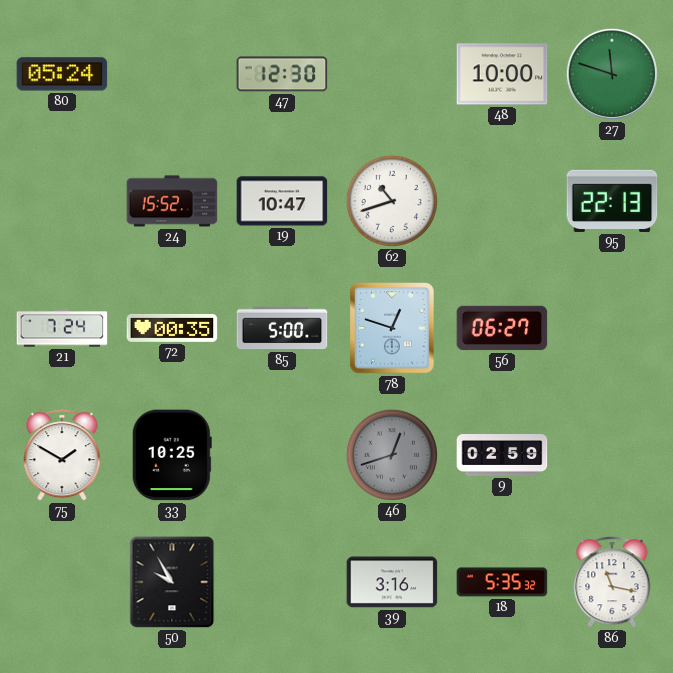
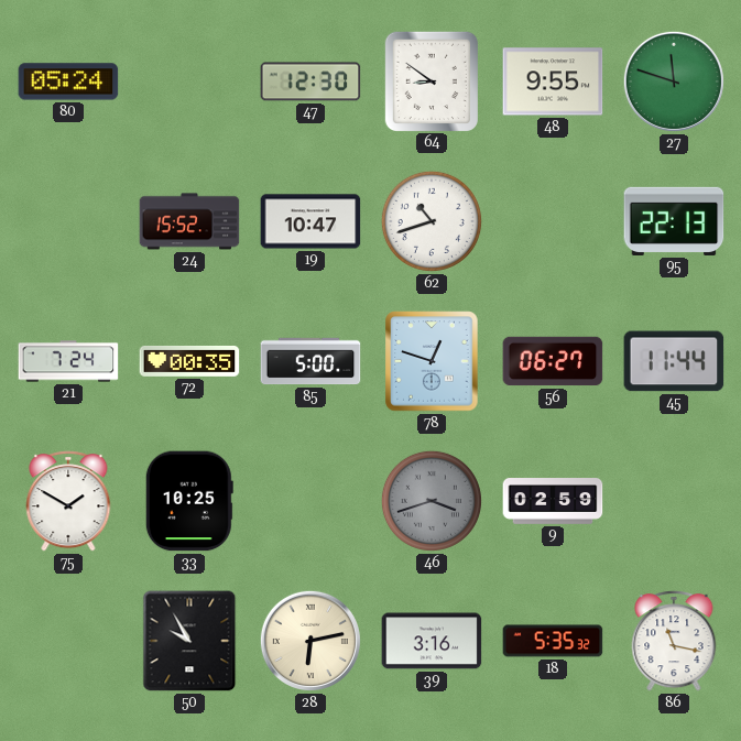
64: none -> 8:51 (431, 80)
48: 10:00 -> 9:55 (553, 81)
45: none -> 11:44 (674, 361)
46: 12:42 -> 3:42 (432, 501)
28: none -> 6:13 (310, 641)
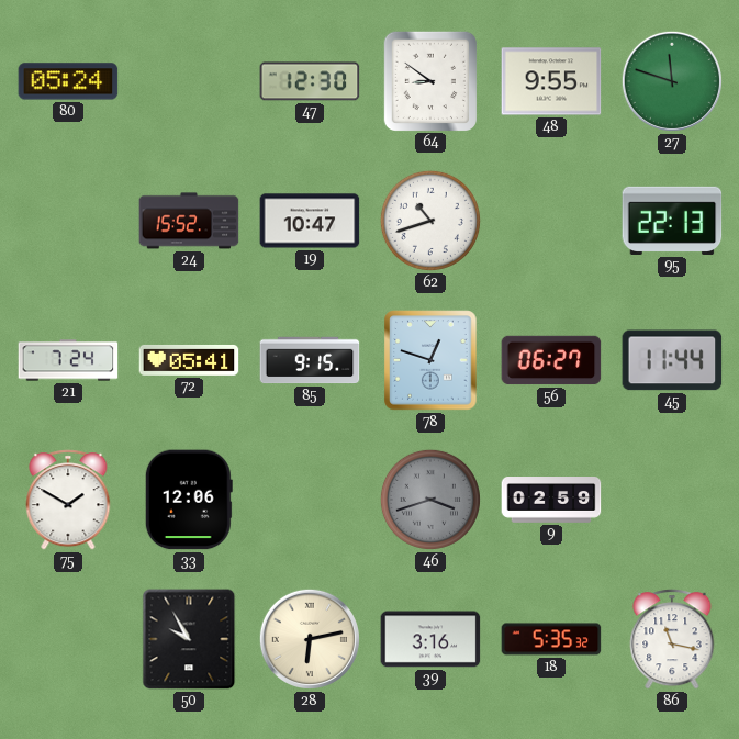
72: 00:35 -> 05:41 (189, 360)
85: 5:00 -> 9:15 (310, 360)
33: 10:25 -> 12:06 (189, 500)
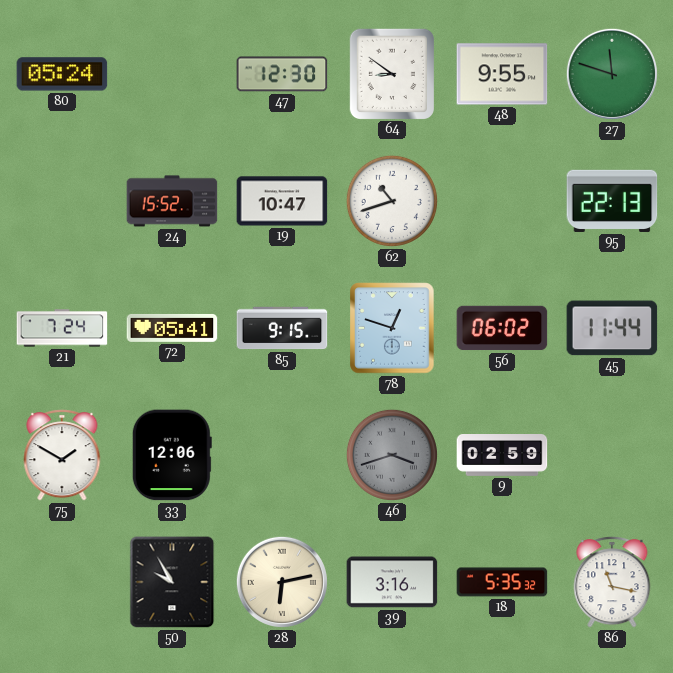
56: 06:27 -> 06:02 (502, 328)
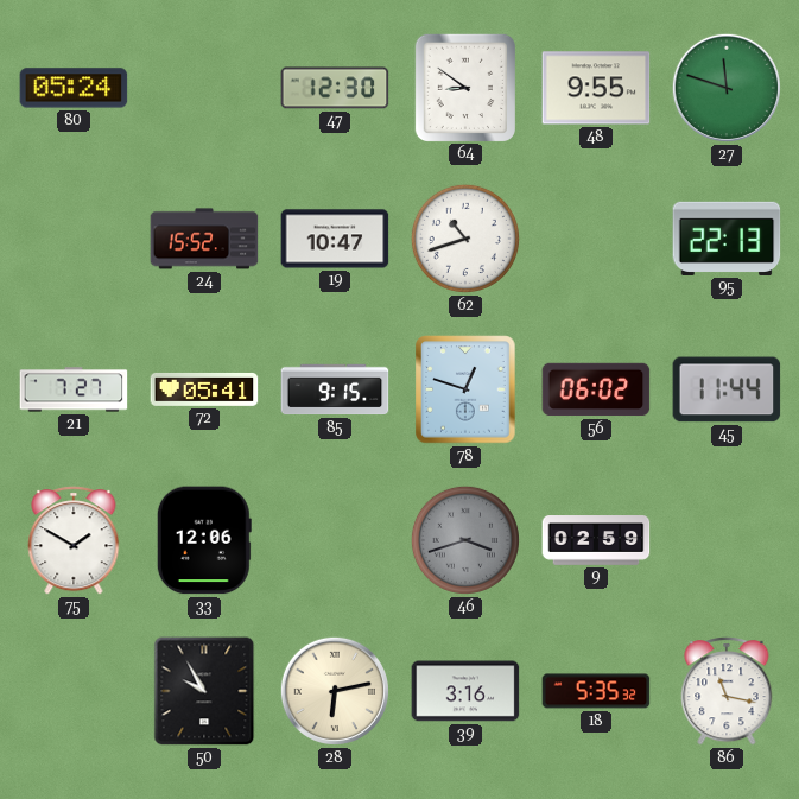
21: 7:24 -> 7:27 (74, 389)
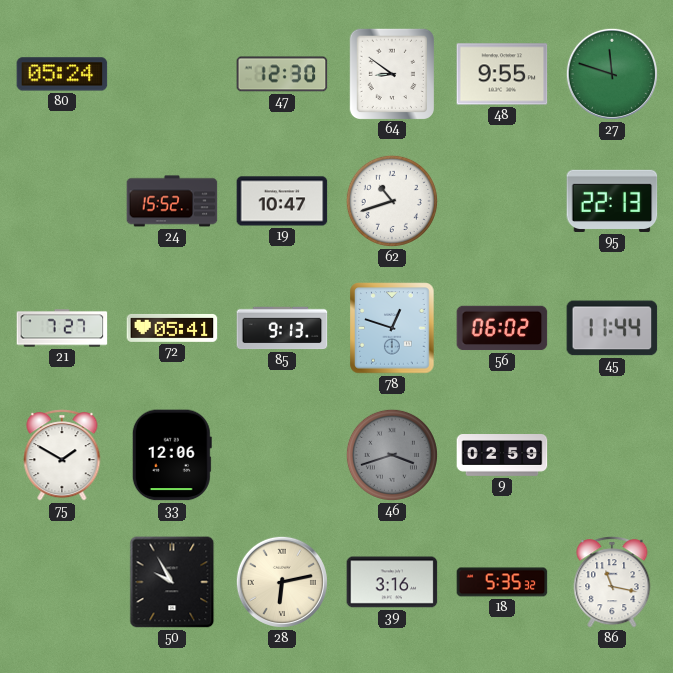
85: 9:15 -> 9:13 (282, 328)
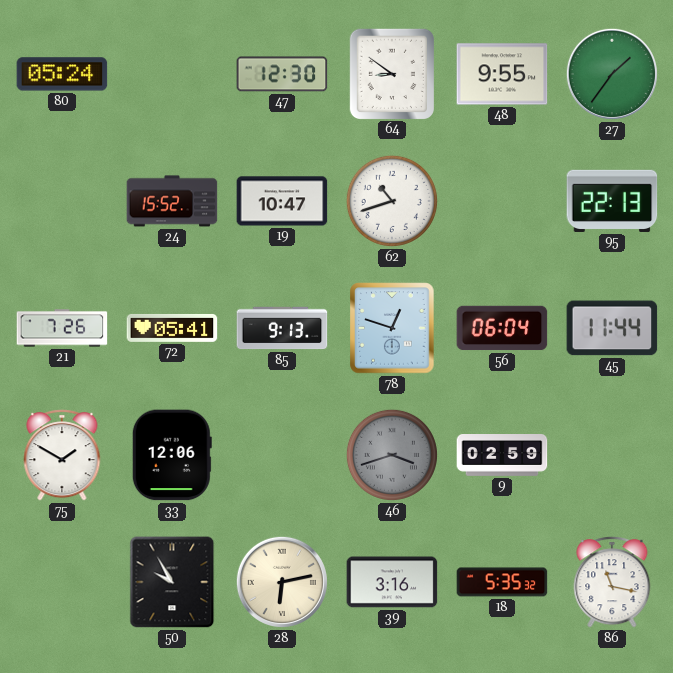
27: 11:48 -> 1:36 (612, 74)
21: 7:27 -> 7:26 (62, 328)
56: 06:02 -> 06:04 (502, 328)
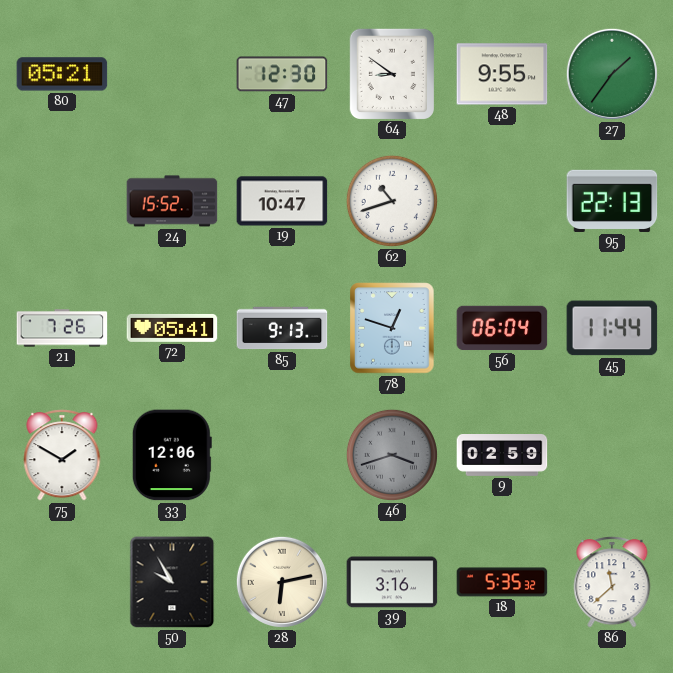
80: 05:24 -> 05:21 (62, 74)
86: 11:17 -> 11:38 (612, 582)
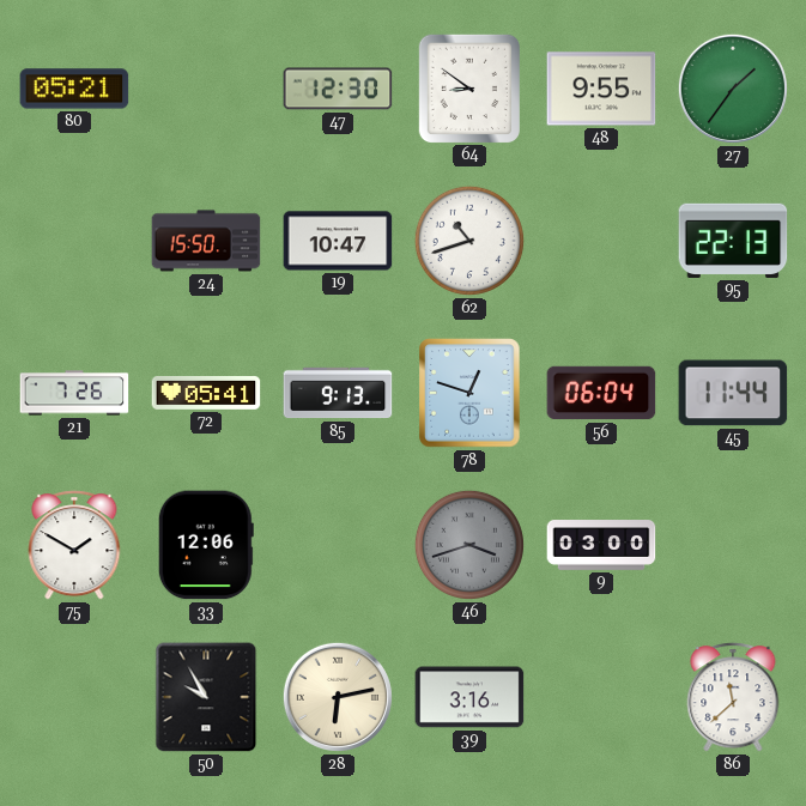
24: 15:52 -> 15:50 (206, 241)
9: 02:59 -> 03:00 (601, 546)
18: 5:35 -> none (502, 582)
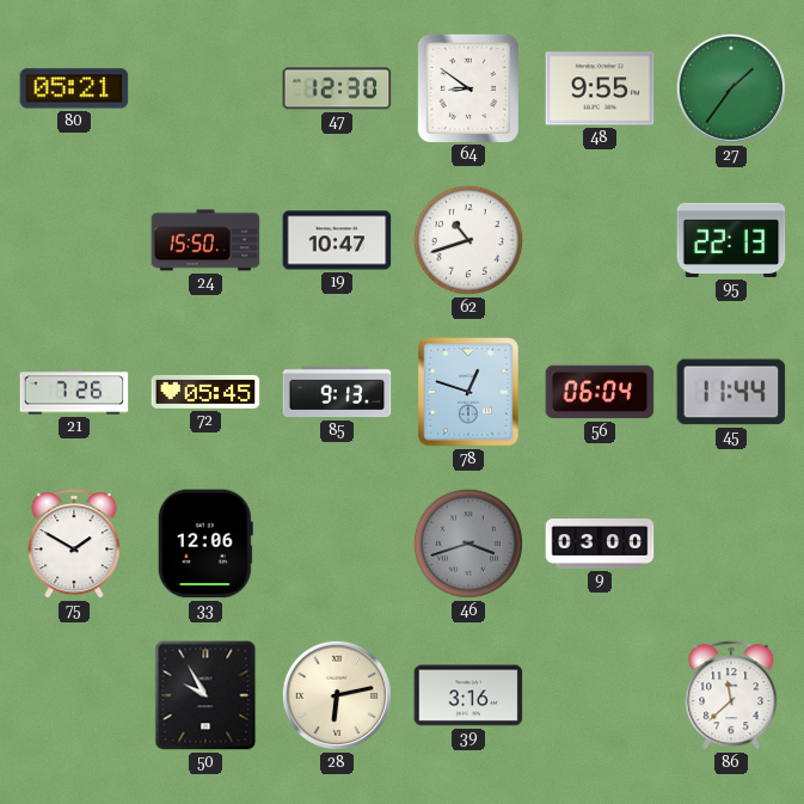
72: 05:41 -> 05:45 (205, 392)
